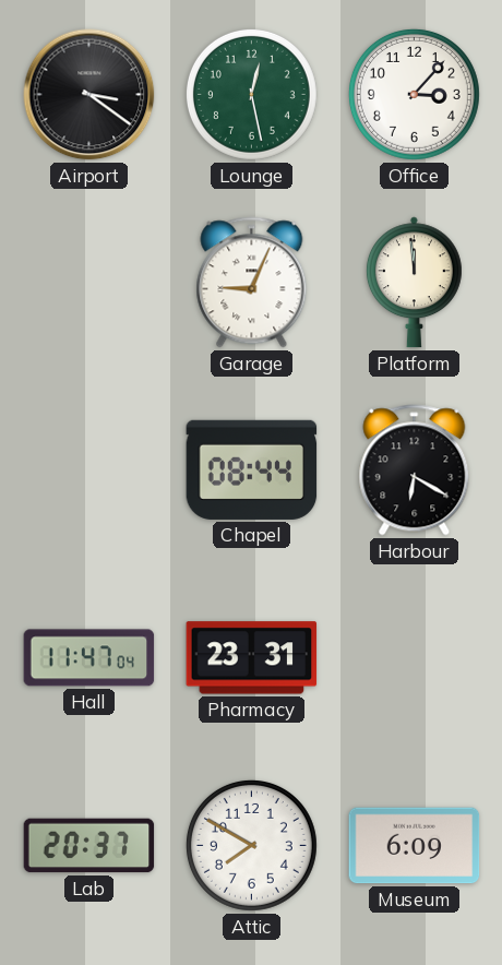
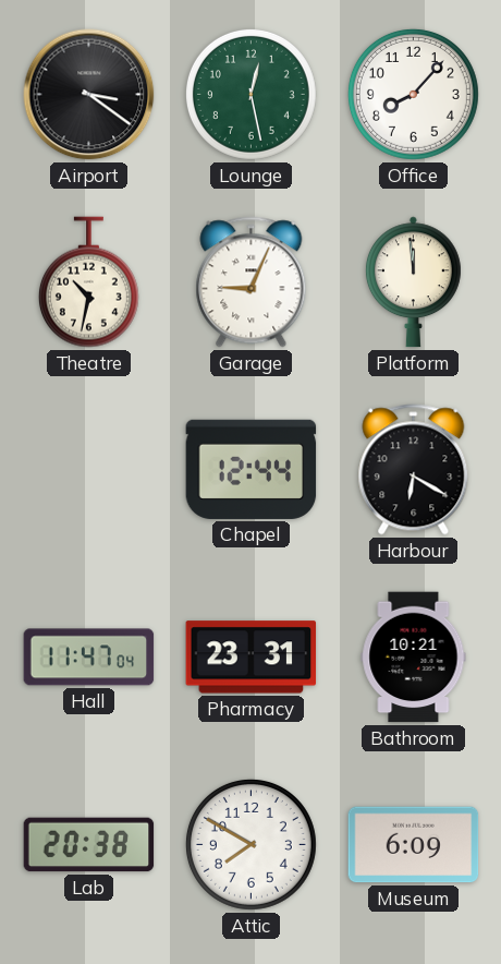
Office: 3:07 -> 8:07 (413, 94)
Theatre: none -> 10:32 (88, 282)
Chapel: 08:44 -> 12:44 (252, 469)
Bathroom: none -> 10:21 (414, 658)
Lab: 20:37 -> 20:38 (89, 845)
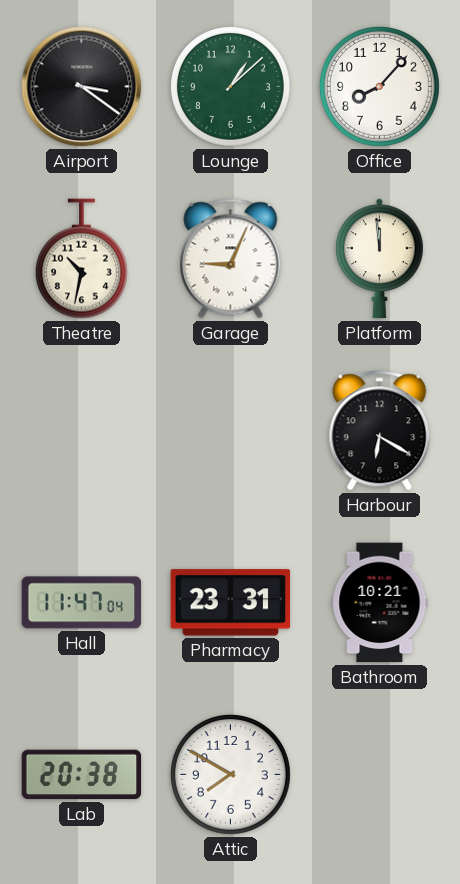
Lounge: 12:28 -> 1:08 (230, 86)
Chapel: 12:44 -> none (252, 469)
Museum: 6:09 -> none (414, 845)
